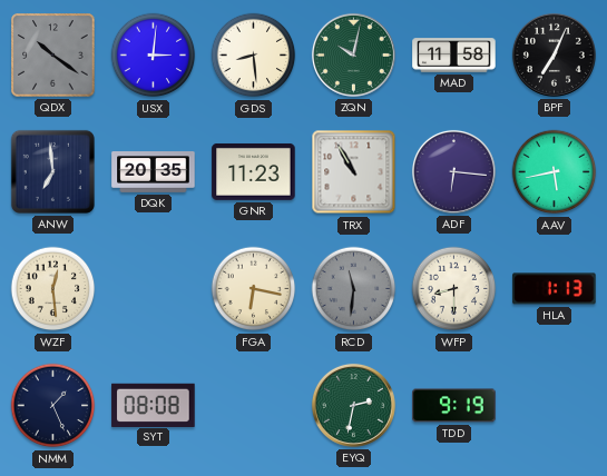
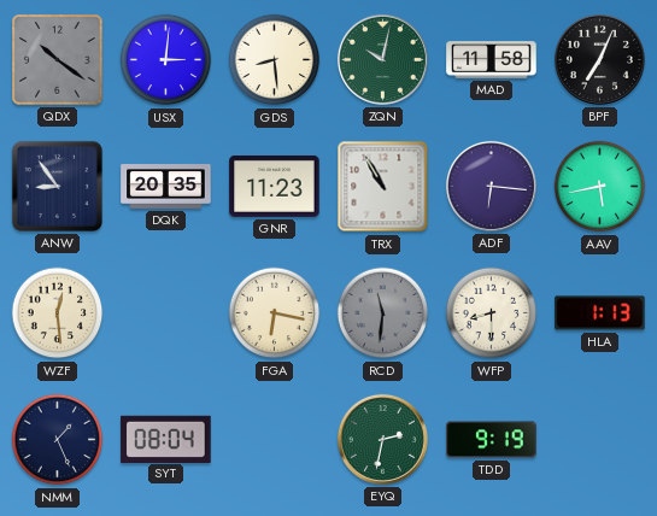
ANW: 6:59 -> 8:54 (57, 186)
SYT: 08:08 -> 08:04 (166, 439)
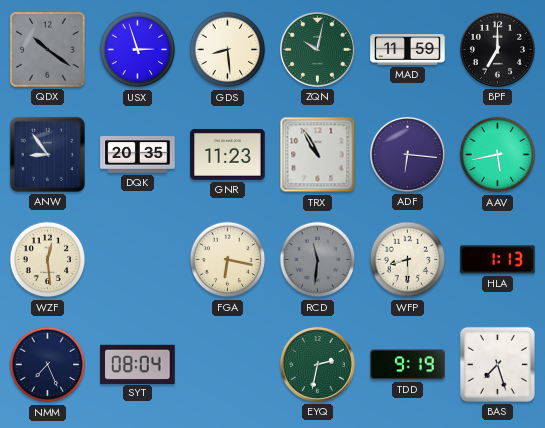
USX: 3:01 -> 2:57 (138, 50)
MAD: 11:58 -> 11:59 (408, 50)
BPF: 7:04 -> 7:00 (497, 49)
NMM: 1:26 -> 7:26 (48, 365)
BAS: none -> 7:27 (497, 364)
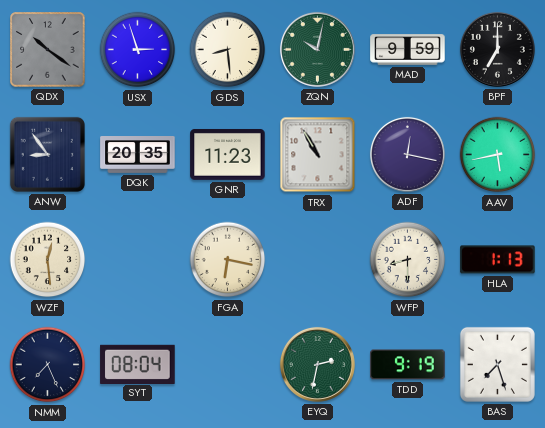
MAD: 11:59 -> 9:59 (408, 50)
ADF: 6:16 -> 12:17 (407, 154)
RCD: 11:31 -> none (318, 260)
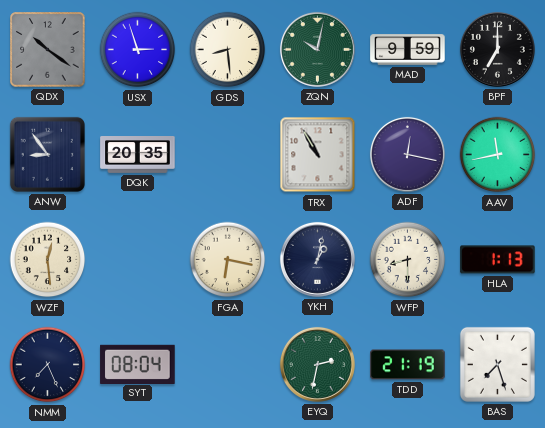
GNR: 11:23 -> none (228, 154)
AAV: 5:43 -> 11:43 (498, 155)
YKH: none -> 1:02 (317, 259)
TDD: 9:19 -> 21:19 (408, 365)
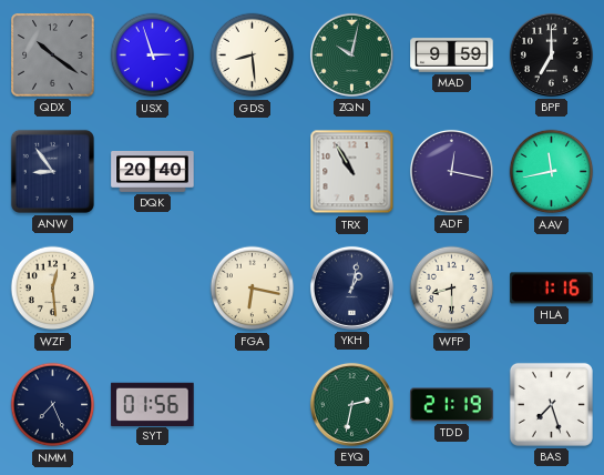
DQK: 20:35 -> 20:40 (153, 172)
HLA: 1:13 -> 1:16 (552, 289)
SYT: 08:04 -> 01:56 (153, 404)
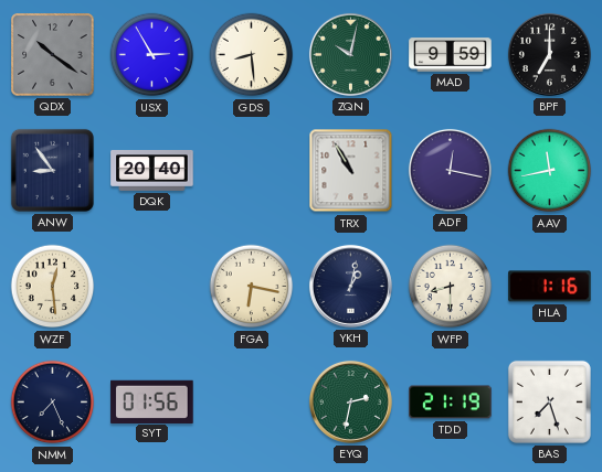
USX: 2:57 -> 2:55 (152, 55)
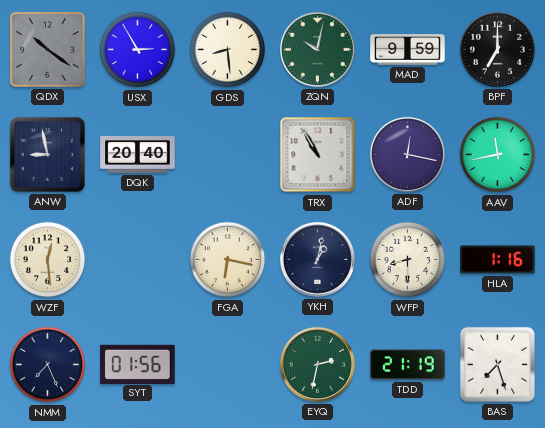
ANW: 8:54 -> 8:58 (47, 154)
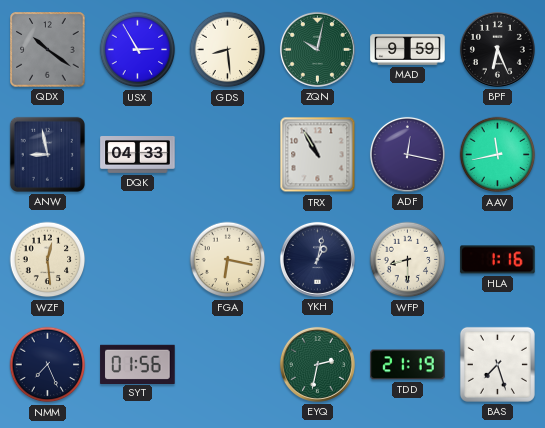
BPF: 7:00 -> 6:26 (497, 49)
DQK: 20:40 -> 04:33 (138, 155)
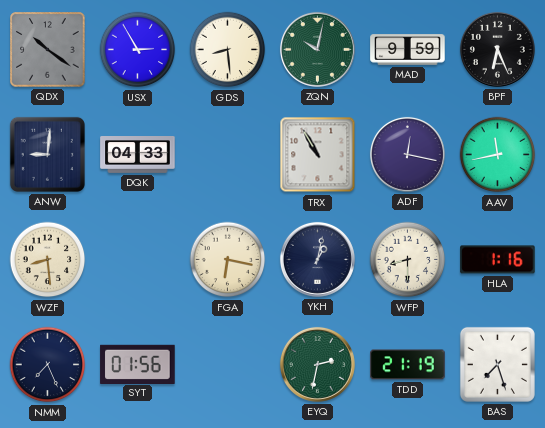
ANW: 8:58 -> 9:01 (47, 154)
WZF: 12:29 -> 8:29 (48, 260)
